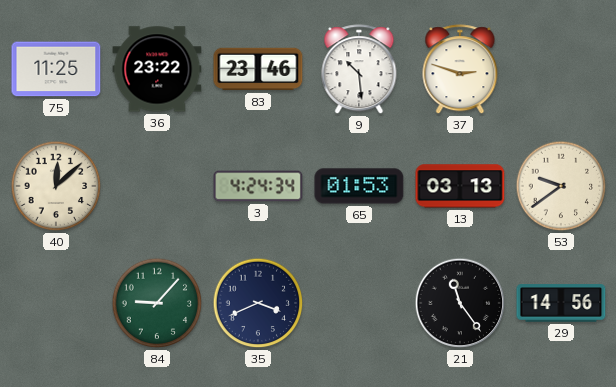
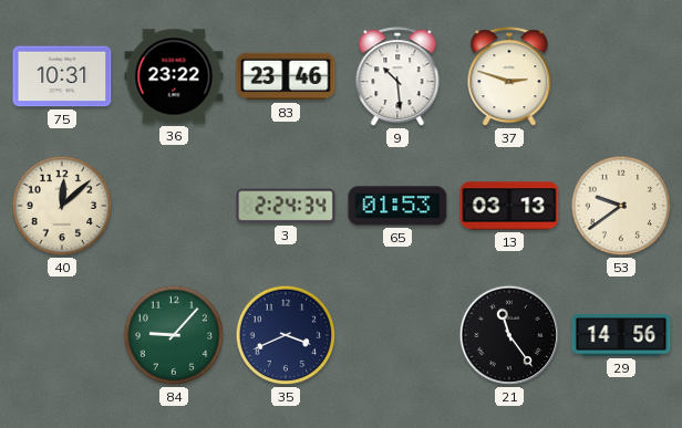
75: 11:25 -> 10:31 (62, 76)
3: 4:24 -> 2:24 (286, 206)
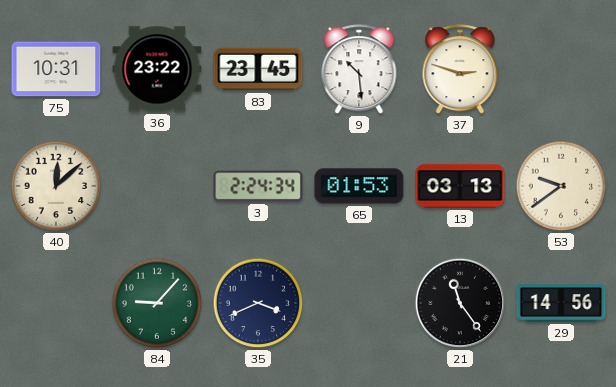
83: 23:46 -> 23:45 (258, 69)
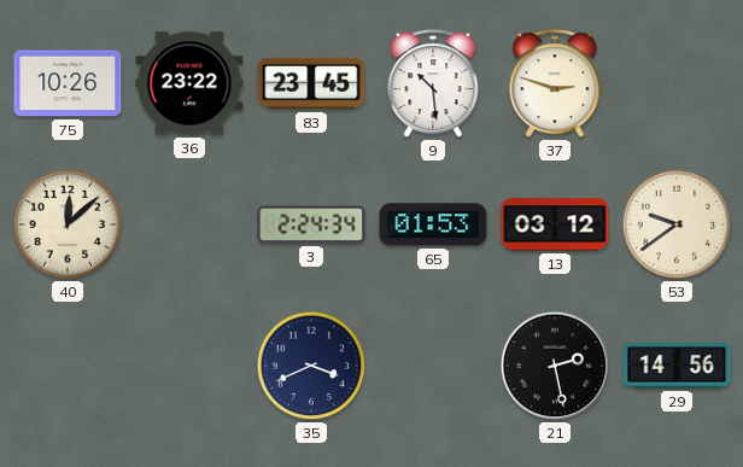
75: 10:31 -> 10:26 (68, 83)
13: 03:13 -> 03:12 (555, 224)
84: 9:07 -> none (157, 303)
21: 11:24 -> 2:28 (555, 366)
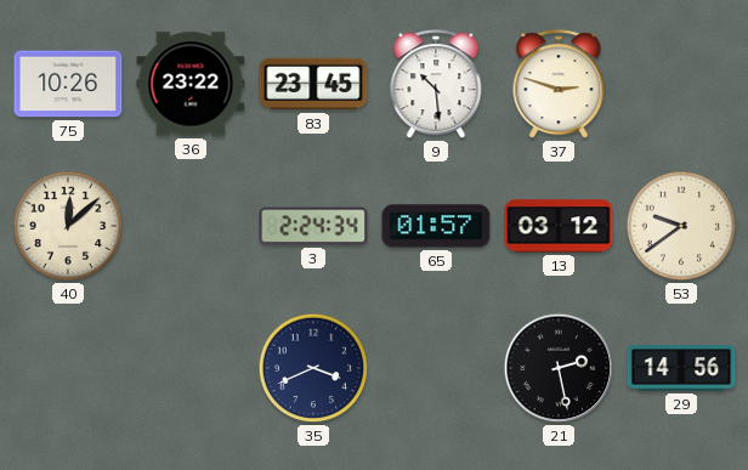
65: 01:53 -> 01:57 (436, 226)
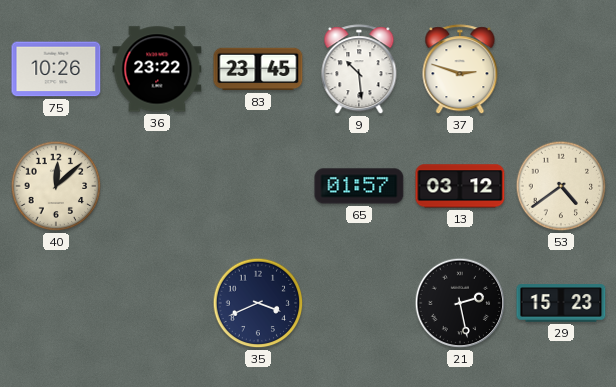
3: 2:24 -> none (313, 226)
53: 9:39 -> 4:39 (561, 186)
29: 14:56 -> 15:23 (561, 303)
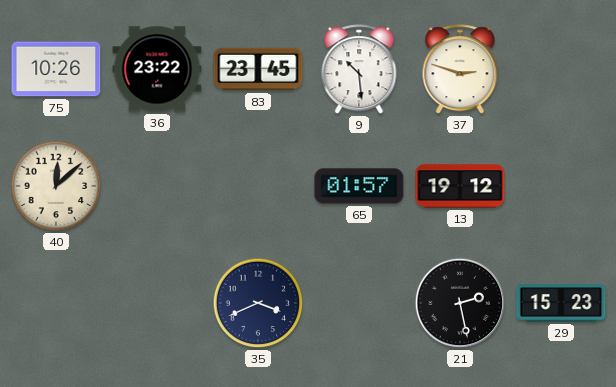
13: 03:12 -> 19:12 (460, 186)
53: 4:39 -> none (561, 186)
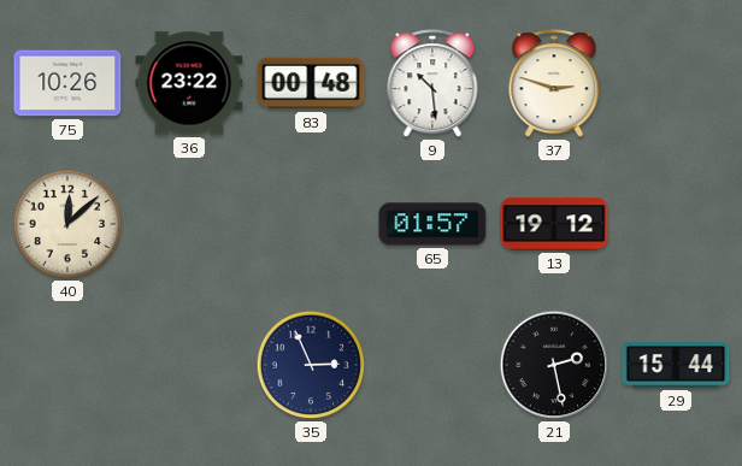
83: 23:45 -> 00:48 (311, 83)
35: 3:41 -> 2:56 (311, 365)
29: 15:23 -> 15:44 (676, 365)
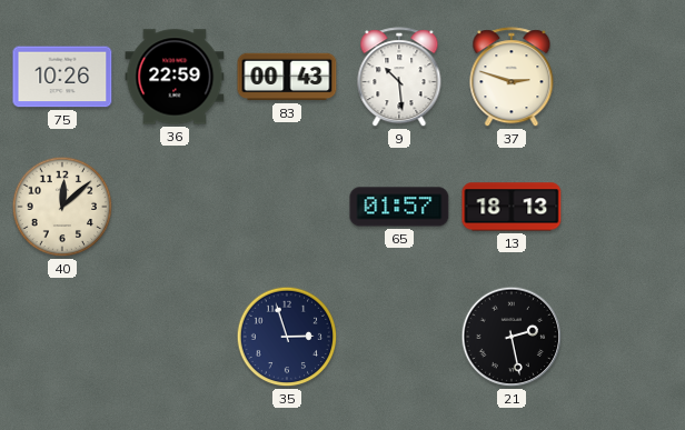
36: 23:22 -> 22:59 (175, 77)
83: 00:48 -> 00:43 (287, 77)
13: 19:12 -> 18:13 (512, 207)
35: 2:56 -> 2:57 (287, 337)
29: 15:44 -> none (676, 365)
